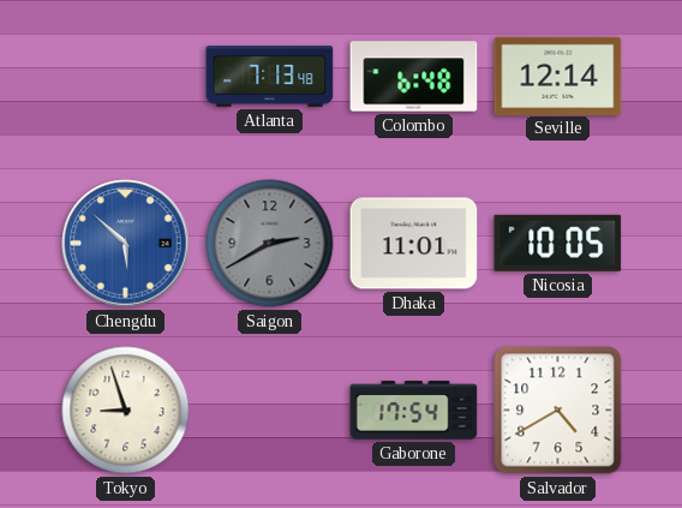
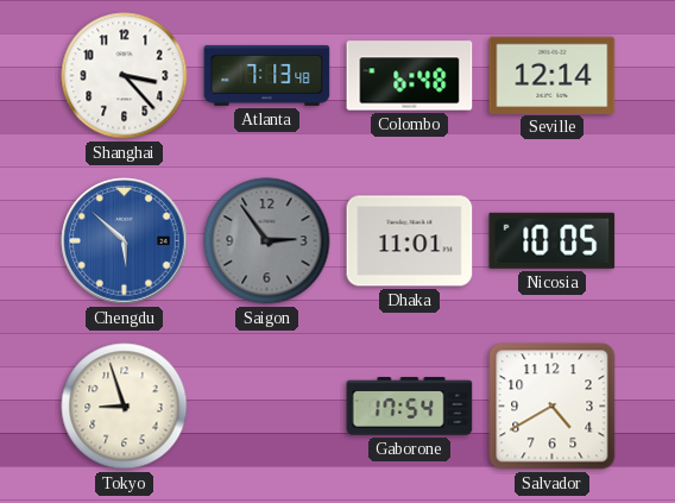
Shanghai: none -> 3:23 (125, 76)
Saigon: 2:40 -> 2:54 (267, 241)
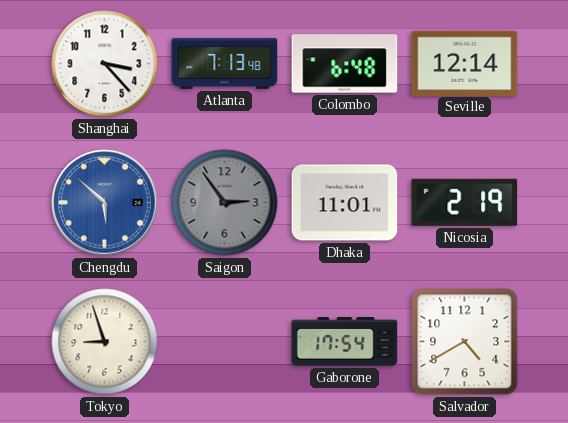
Nicosia: 10:05 -> 2:19 (465, 202)
